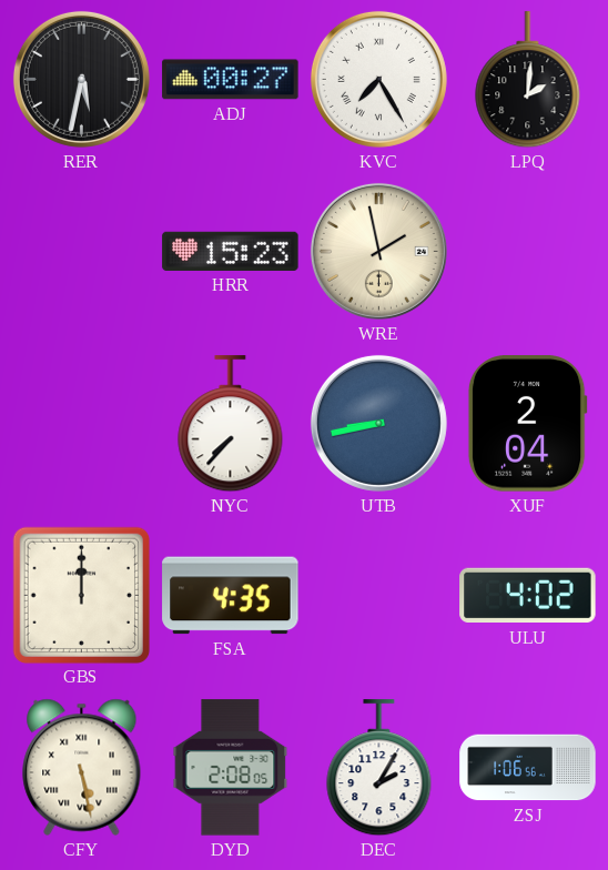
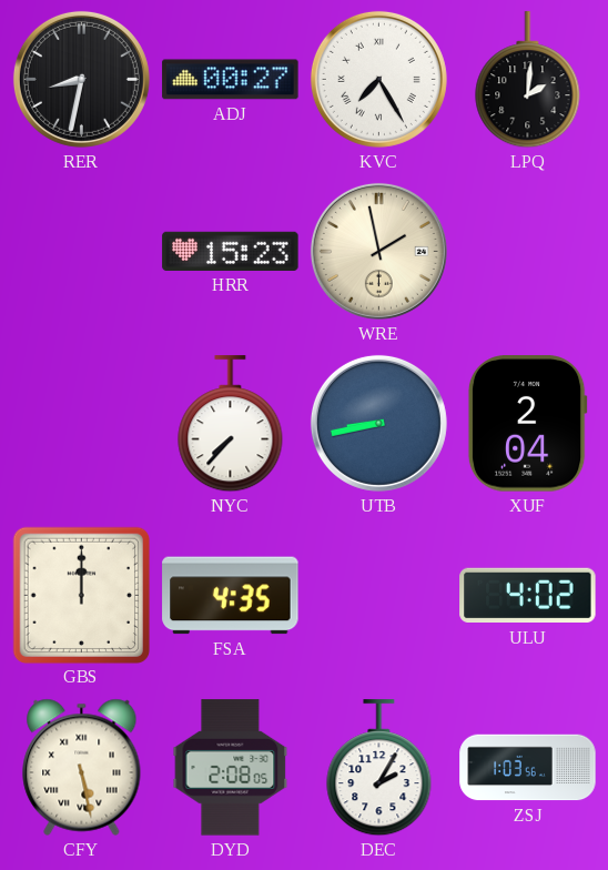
RER: 5:32 -> 8:32 (81, 79)
ZSJ: 1:06 -> 1:03 (528, 768)
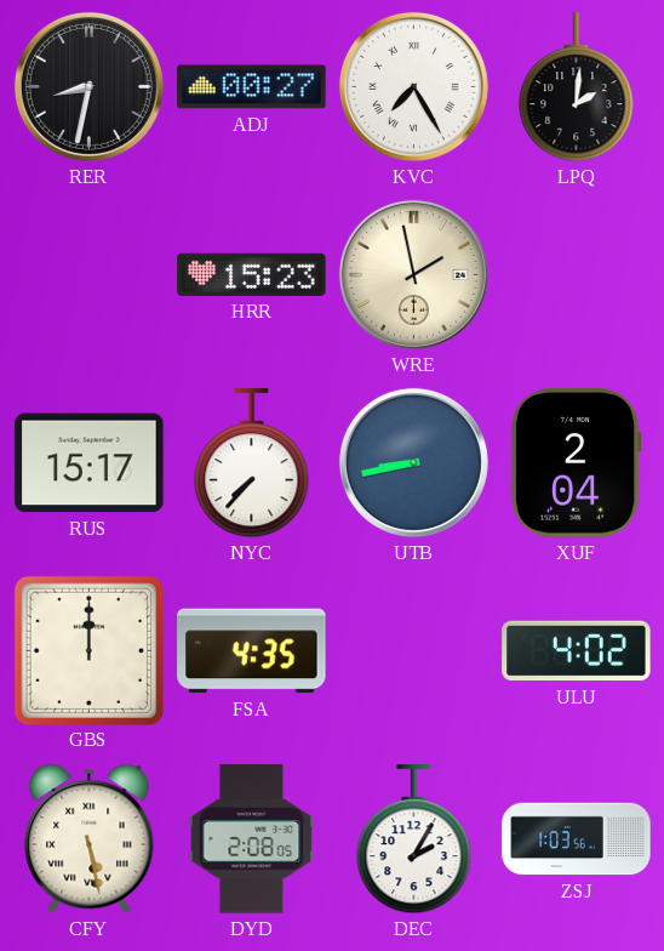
RUS: none -> 15:17 (90, 463)
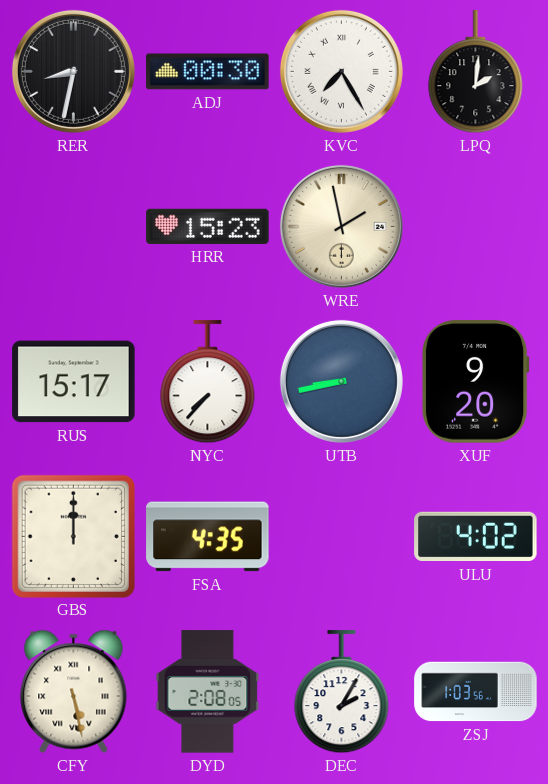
ADJ: 00:27 -> 00:30 (208, 72)
XUF: 2:04 -> 9:20 (475, 382)
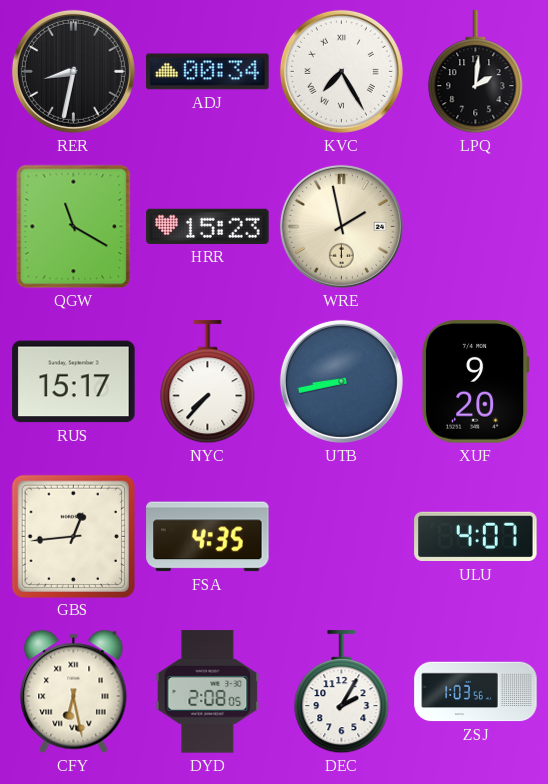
ADJ: 00:30 -> 00:34 (208, 72)
QGW: none -> 11:20 (74, 227)
GBS: 12:00 -> 12:44 (73, 536)
ULU: 4:02 -> 4:07 (476, 537)
CFY: 5:28 -> 6:28 (74, 691)
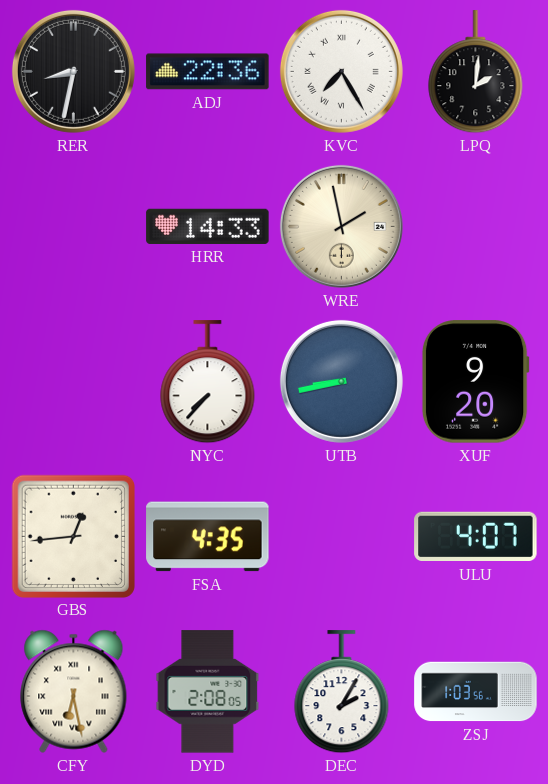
ADJ: 00:34 -> 22:36 (208, 72)
QGW: 11:20 -> none (74, 227)
HRR: 15:23 -> 14:33 (208, 226)
RUS: 15:17 -> none (74, 382)
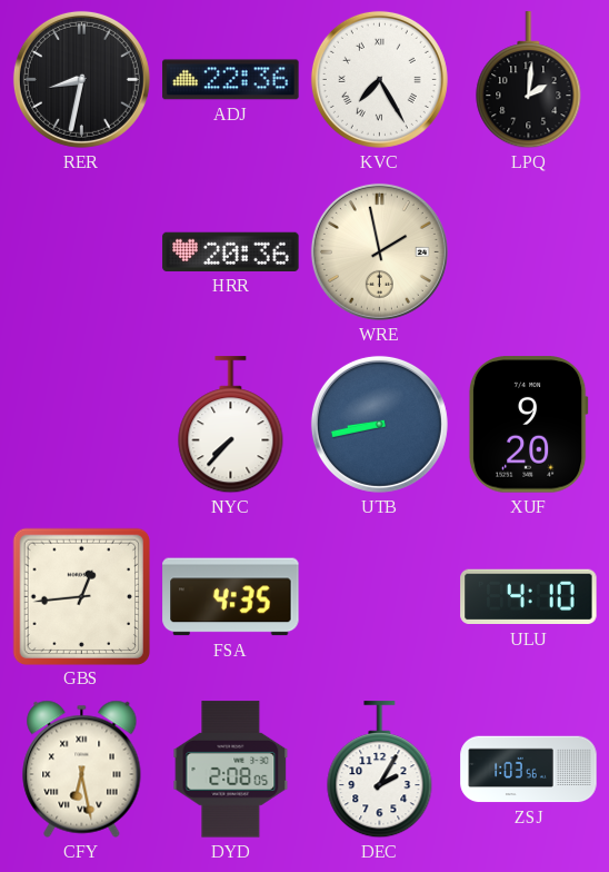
HRR: 14:33 -> 20:36 (231, 251)
ULU: 4:07 -> 4:10 (529, 597)
